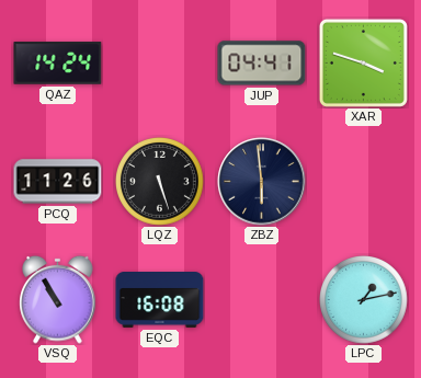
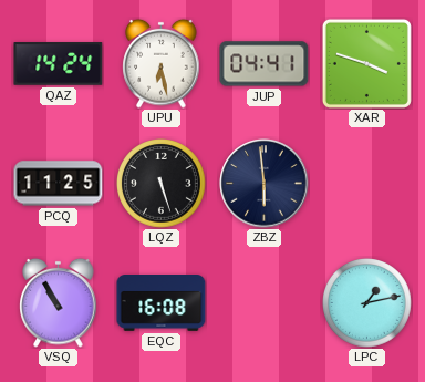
UPU: none -> 6:28 (162, 63)
PCQ: 11:26 -> 11:25 (59, 184)
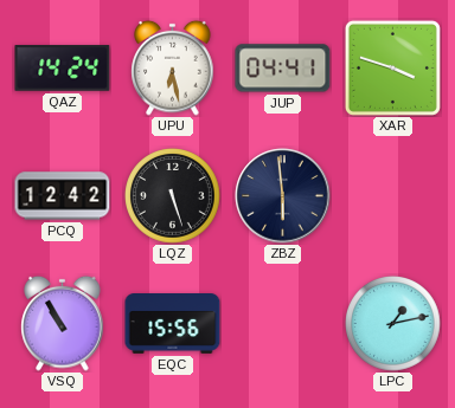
PCQ: 11:25 -> 12:42 (63, 196)
EQC: 16:08 -> 15:56 (173, 324)
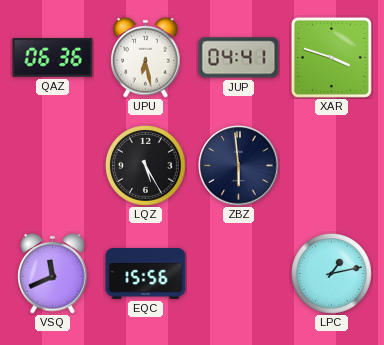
QAZ: 14:24 -> 06:36 (53, 58)
PCQ: 12:42 -> none (63, 196)
LQZ: 5:27 -> 5:25 (146, 166)
VSQ: 10:55 -> 11:41 (53, 273)
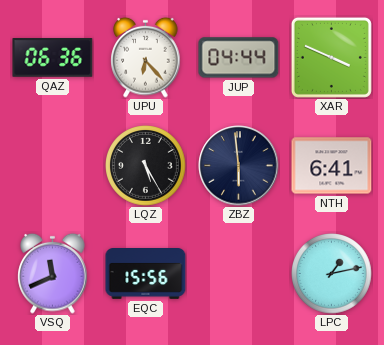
UPU: 6:28 -> 6:23 (146, 57)
JUP: 04:41 -> 04:44 (239, 58)
XAR: 3:48 -> 3:49 (331, 57)
NTH: none -> 6:41 (332, 166)
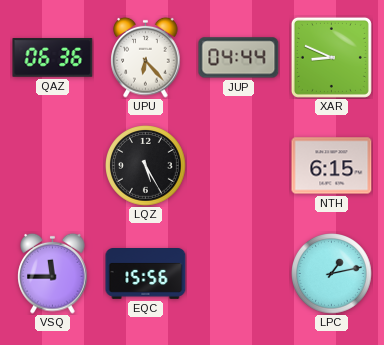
XAR: 3:49 -> 8:49 (331, 57)
ZBZ: 5:59 -> none (239, 166)
NTH: 6:41 -> 6:15 (332, 166)
VSQ: 11:41 -> 11:45 (53, 273)
